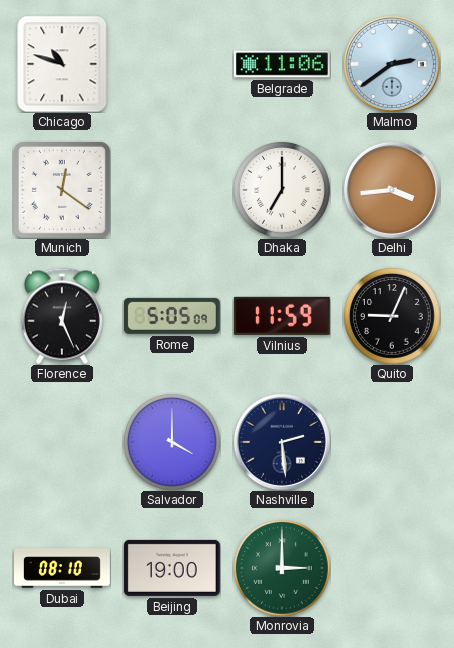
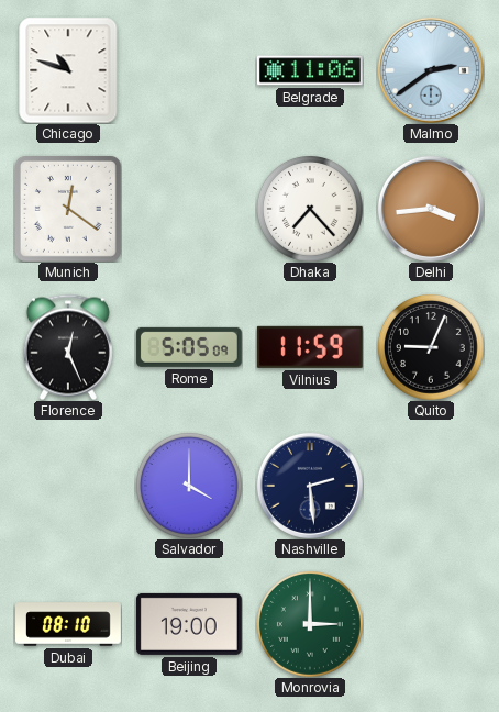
Dhaka: 7:00 -> 7:23 (310, 209)
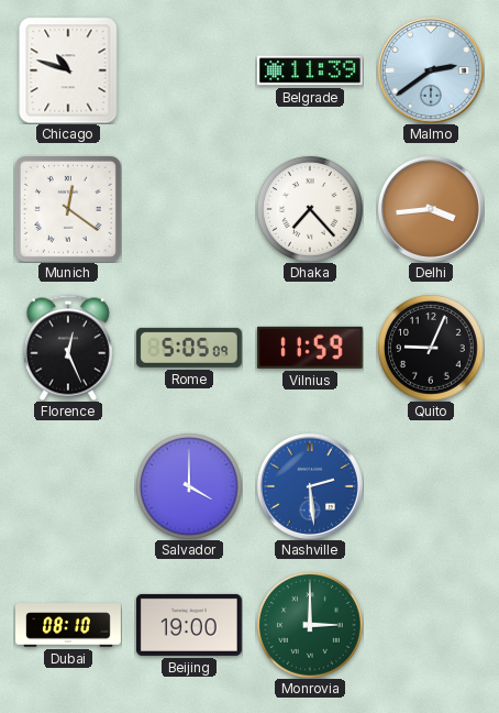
Belgrade: 11:06 -> 11:39 (310, 70)
Nashville dial: navy -> blue (310, 486)
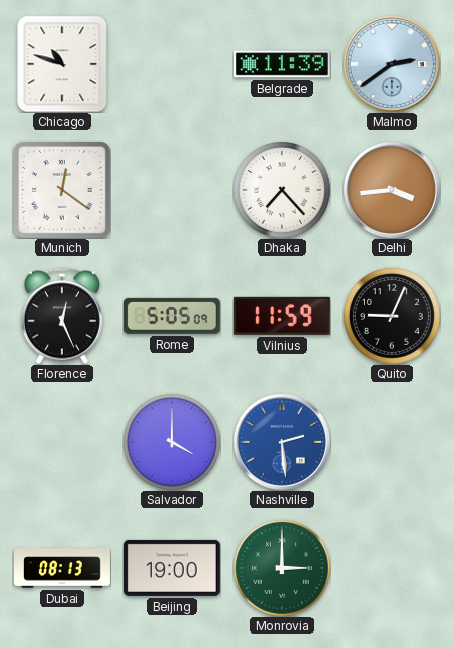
Dubai: 08:10 -> 08:13 (63, 568)
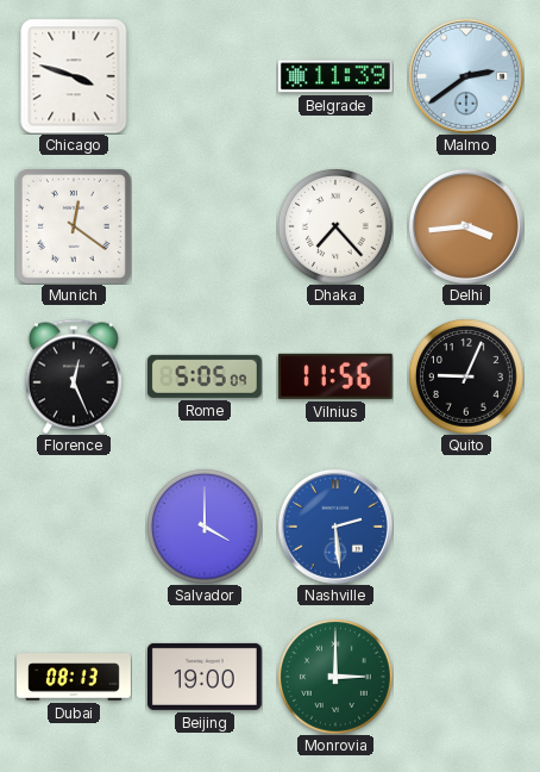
Chicago: 10:48 -> 3:48 (74, 76)
Vilnius: 11:59 -> 11:56 (335, 376)
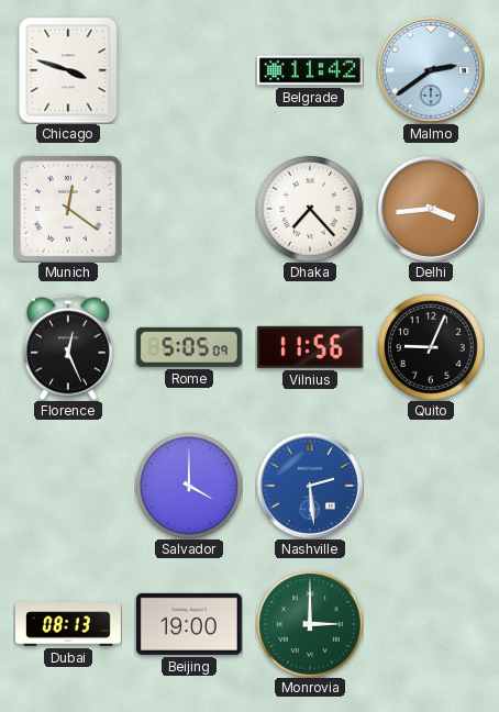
Belgrade: 11:39 -> 11:42 (310, 70)
